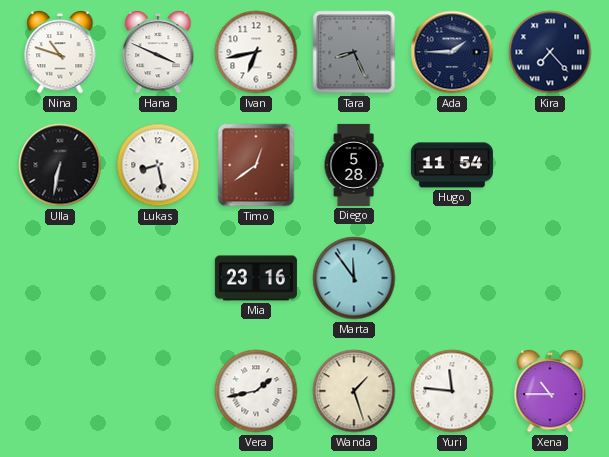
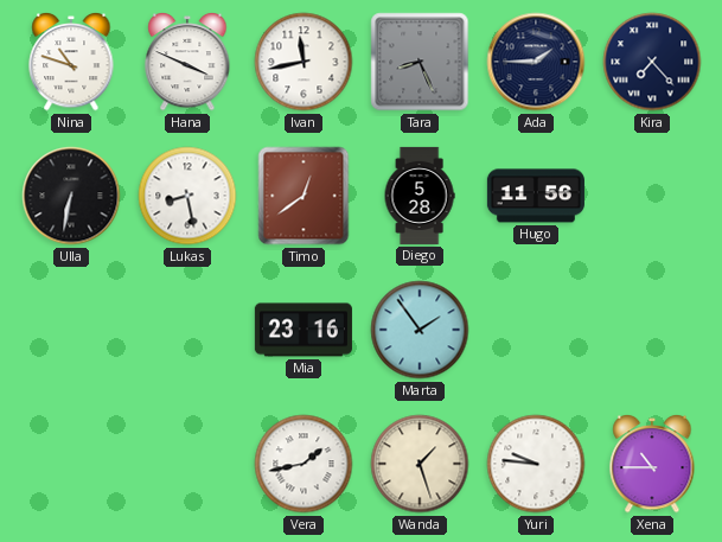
Ivan: 6:43 -> 11:43 (304, 62)
Hugo: 11:54 -> 11:56 (536, 196)
Marta: 11:54 -> 1:54 (420, 330)
Yuri: 11:46 -> 9:46 (536, 464)
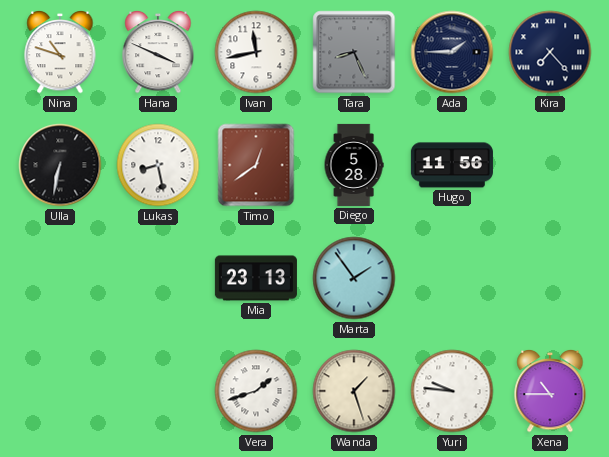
Mia: 23:16 -> 23:13 (256, 278)
Vera: 1:43 -> 1:42 (256, 391)
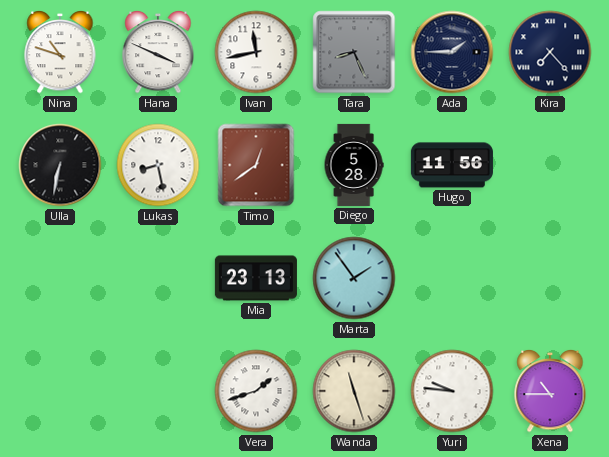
Wanda: 1:27 -> 11:27 (354, 391)
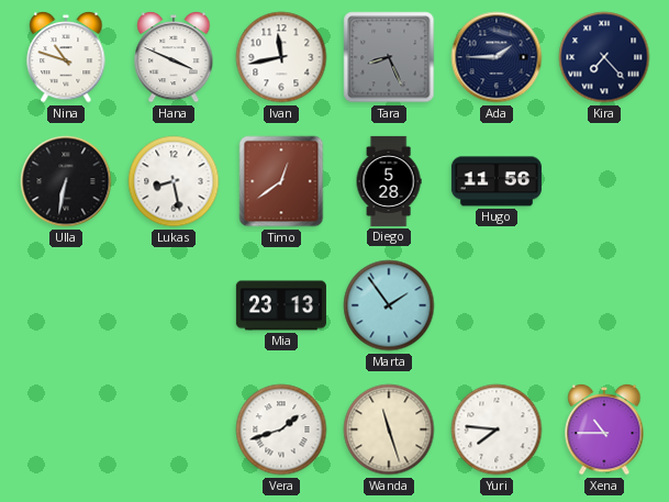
Yuri: 9:46 -> 7:46 (497, 430)
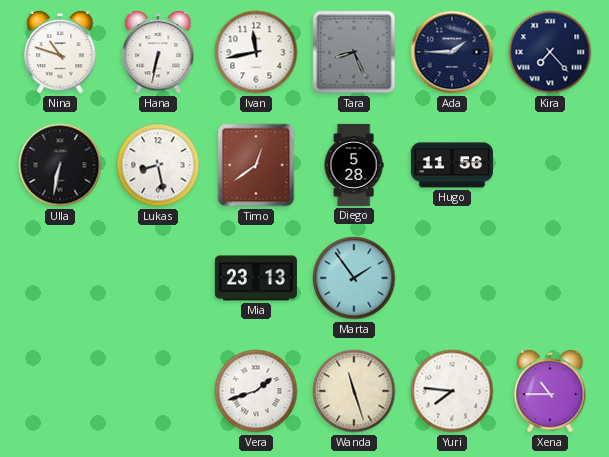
Hana: 3:49 -> 6:32 (158, 52)
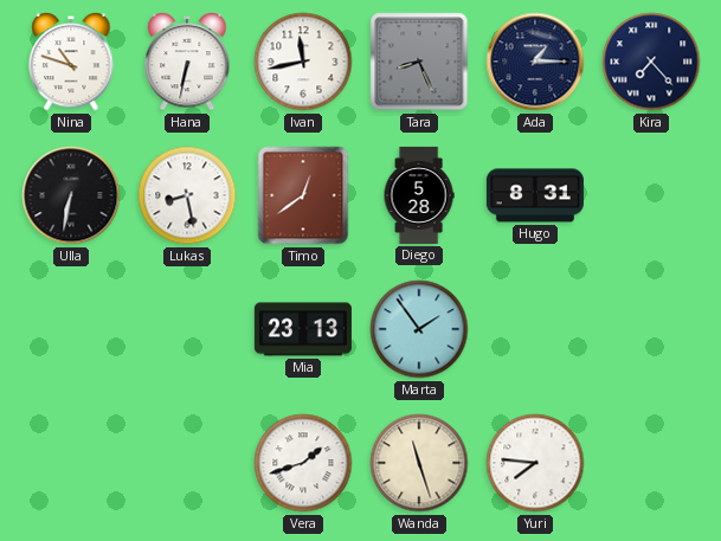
Ada: 1:45 -> 1:15 (535, 62)
Hugo: 11:56 -> 8:31 (535, 195)
Xena: 10:45 -> none (550, 391)
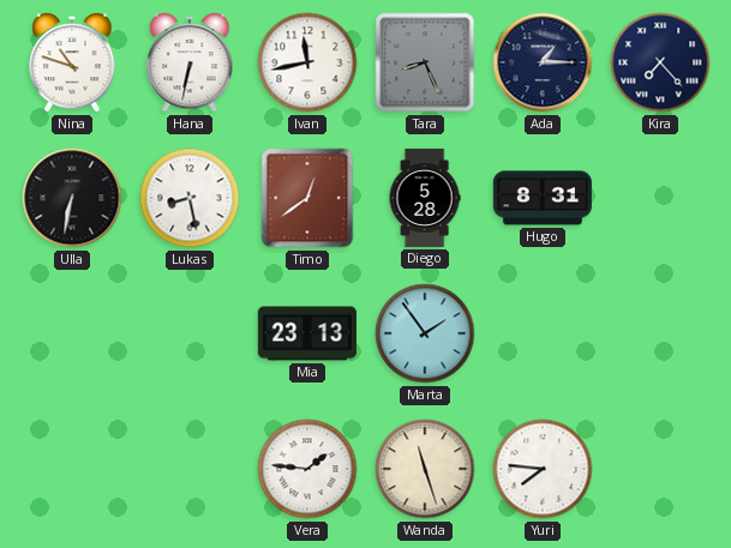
Vera: 1:42 -> 1:46 (307, 469)
